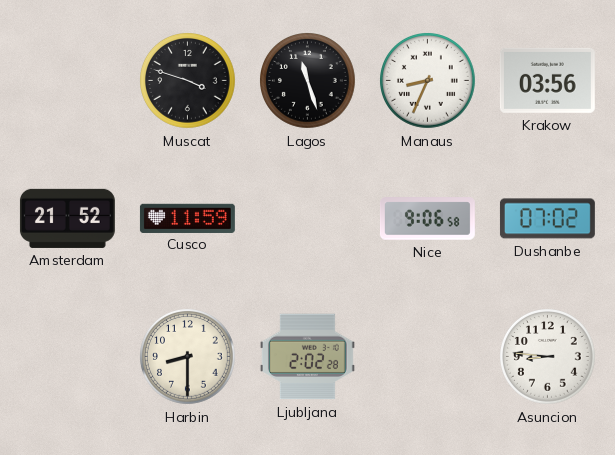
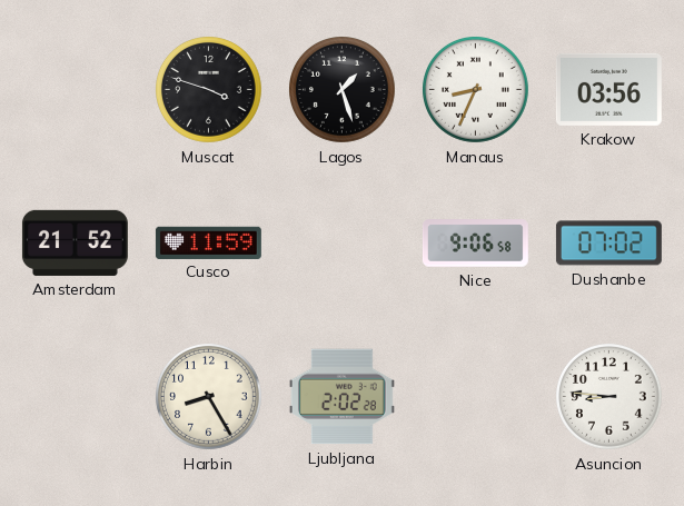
Lagos: 11:27 -> 1:27 (343, 90)
Harbin: 8:30 -> 8:25 (209, 397)
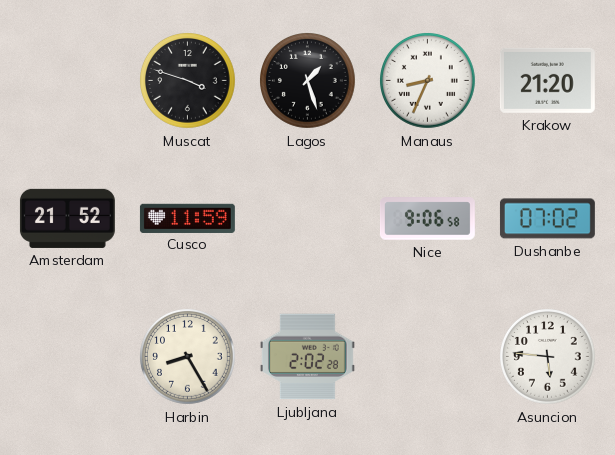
Krakow: 03:56 -> 21:20 (547, 80)
Asuncion: 8:46 -> 5:46 (548, 357)
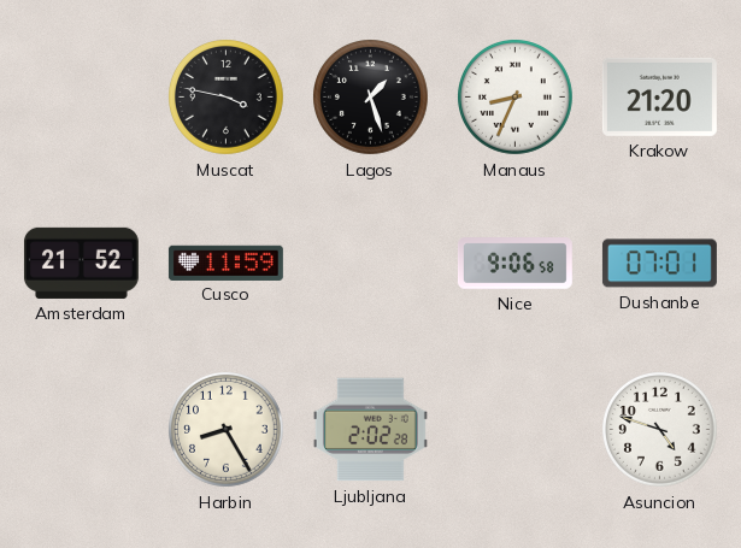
Muscat: 3:48 -> 3:47 (227, 98)
Dushanbe: 07:02 -> 07:01 (659, 264)
Asuncion: 5:46 -> 4:48 (660, 430)
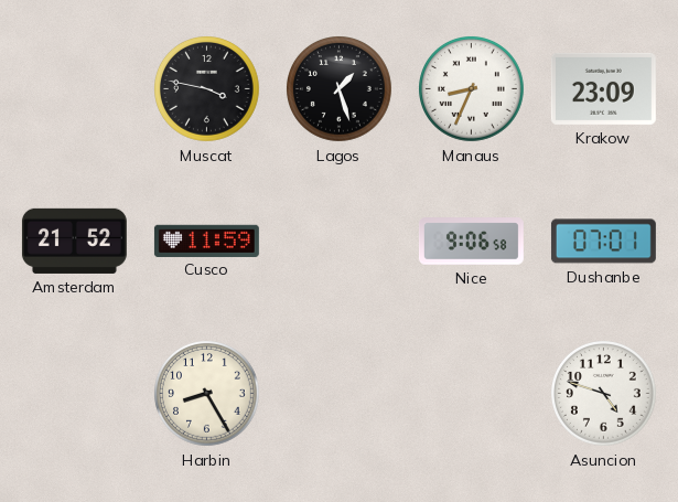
Krakow: 21:20 -> 23:09 (603, 88)
Ljubljana: 2:02 -> none (370, 430)
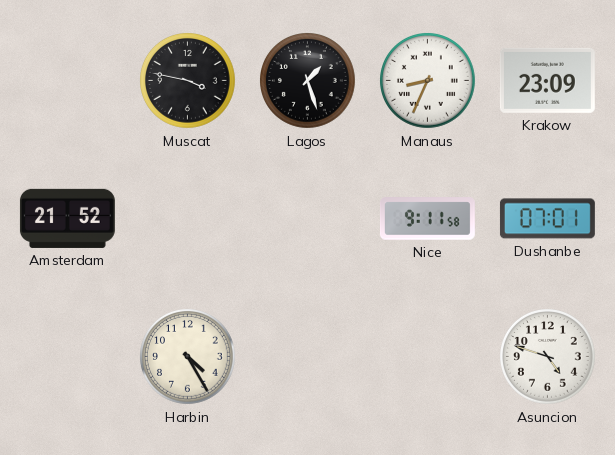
Cusco: 11:59 -> none (206, 241)
Nice: 9:06 -> 9:11 (427, 219)
Harbin: 8:25 -> 4:25 (188, 357)
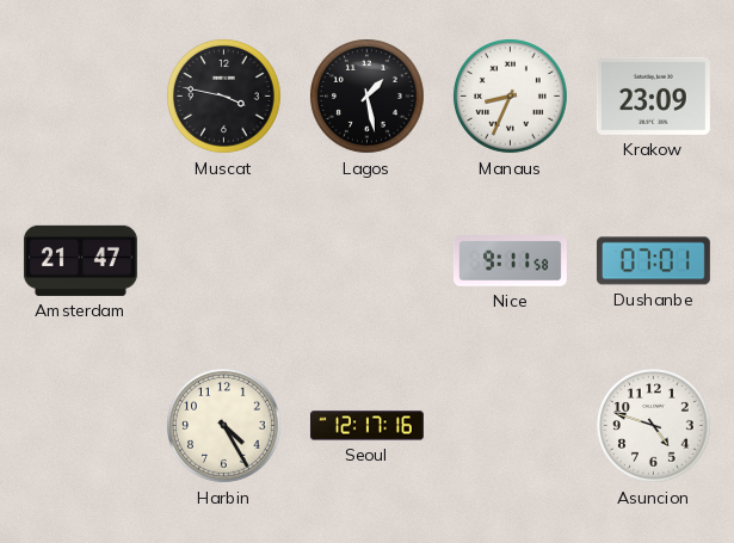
Lagos: 1:27 -> 1:28 (368, 97)
Amsterdam: 21:52 -> 21:47 (80, 260)
Seoul: none -> 12:17 (366, 426)
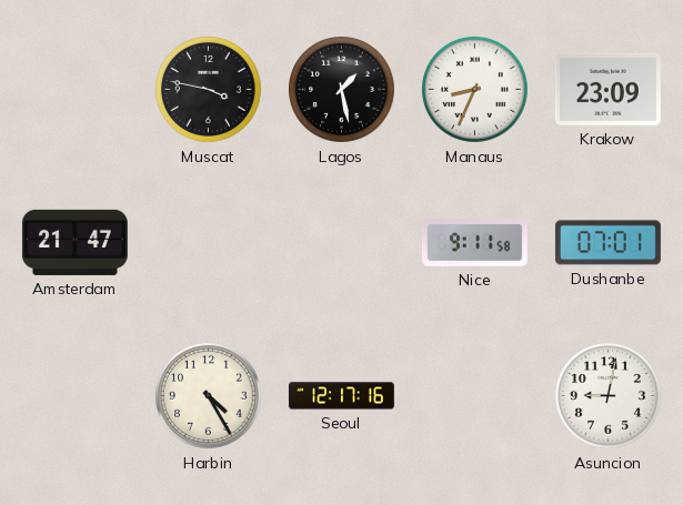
Asuncion: 4:48 -> 9:02 (609, 396)
